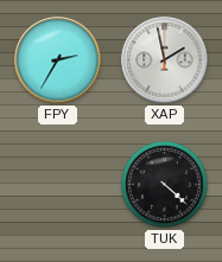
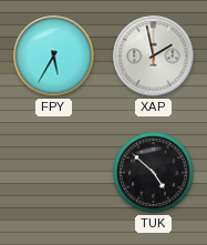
FPY: 2:35 -> 5:35 (54, 57)
TUK: 4:22 -> 4:52 (154, 173)
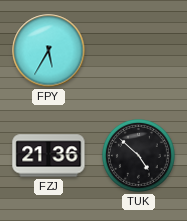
XAP: 1:58 -> none (154, 57)
FZJ: none -> 21:36 (49, 156)
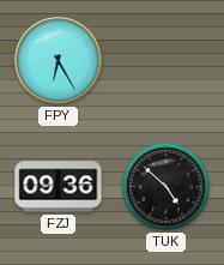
FPY: 5:35 -> 6:25 (59, 61)
FZJ: 21:36 -> 09:36 (59, 187)
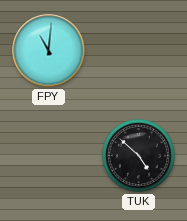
FPY: 6:25 -> 11:01 (49, 51)
FZJ: 09:36 -> none (59, 187)
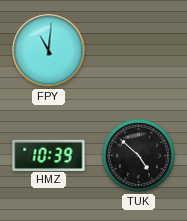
HMZ: none -> 10:39 (49, 155)
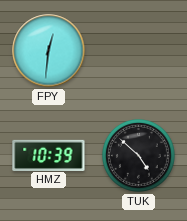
FPY: 11:01 -> 12:31 (49, 51)
